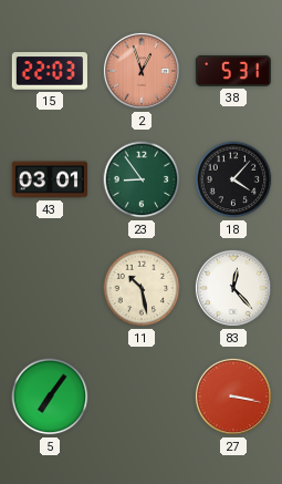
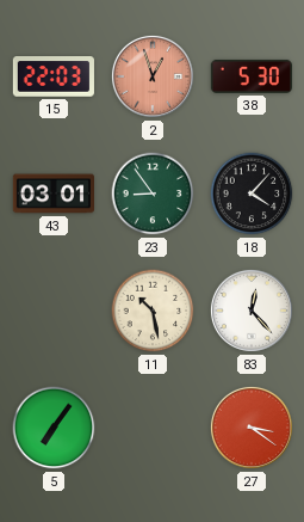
38: 5:31 -> 5:30 (250, 76)
27: 3:17 -> 3:21 (252, 428)
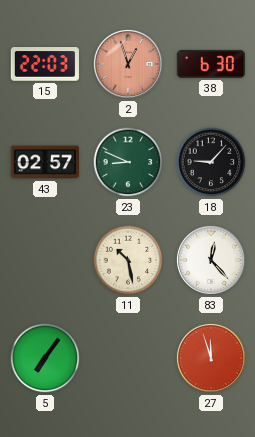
38: 5:30 -> 6:30 (210, 64)
43: 03:01 -> 02:57 (44, 162)
23: 8:54 -> 8:49 (128, 162)
18: 4:07 -> 9:07 (211, 162)
27: 3:21 -> 11:57 (211, 358)
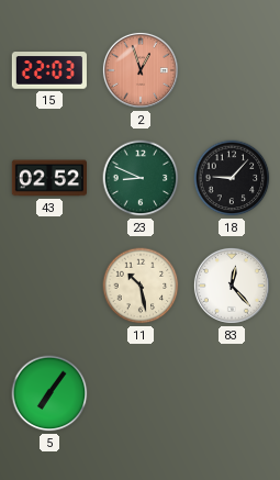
38: 6:30 -> none (210, 64)
43: 02:57 -> 02:52 (48, 178)
27: 11:57 -> none (211, 358)
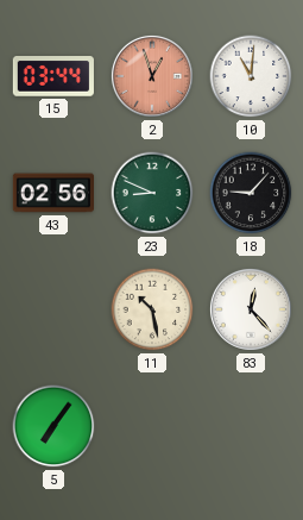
15: 22:03 -> 03:44 (53, 77)
10: none -> 11:01 (251, 76)
43: 02:52 -> 02:56 (52, 193)
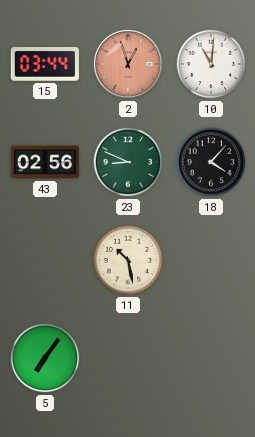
18: 9:07 -> 4:07 (211, 162)
83: 12:23 -> none (251, 309)
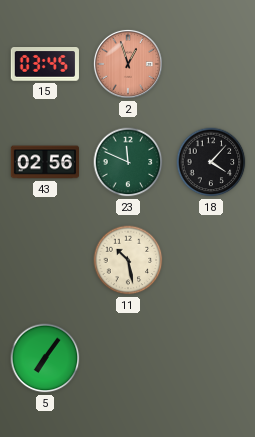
15: 03:44 -> 03:45 (45, 65)
10: 11:01 -> none (211, 64)
23: 8:49 -> 11:49 (128, 162)
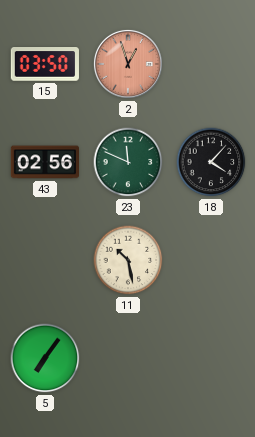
15: 03:45 -> 03:50 (45, 65)
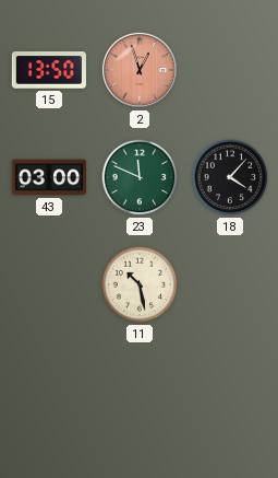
15: 03:50 -> 13:50 (49, 71)
43: 02:56 -> 03:00 (48, 177)
5: 7:06 -> none (45, 358)
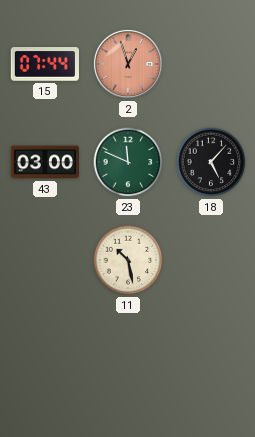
15: 13:50 -> 07:44 (45, 65)
18: 4:07 -> 5:07 (211, 162)
